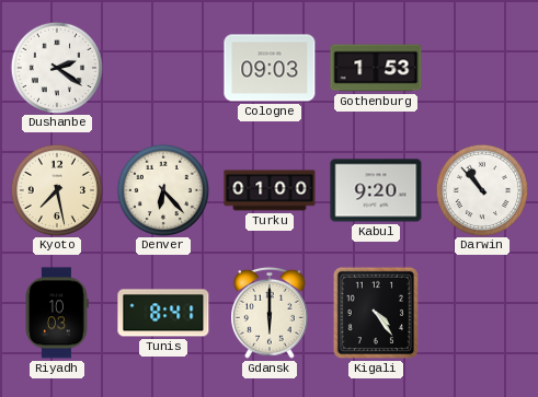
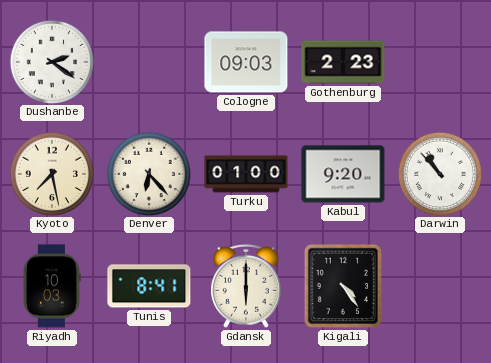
Gothenburg: 1:53 -> 2:23 (343, 62)
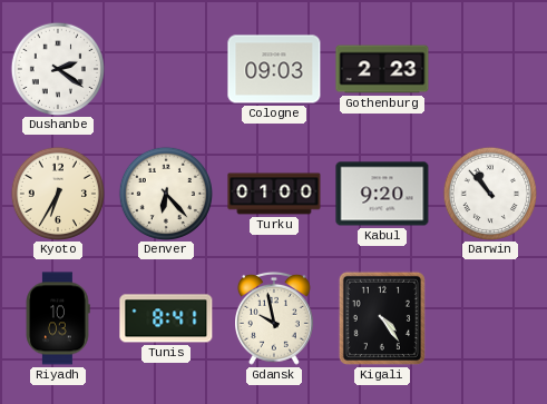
Kyoto: 7:28 -> 6:35 (57, 193)
Gdansk: 6:00 -> 9:58 (275, 318)
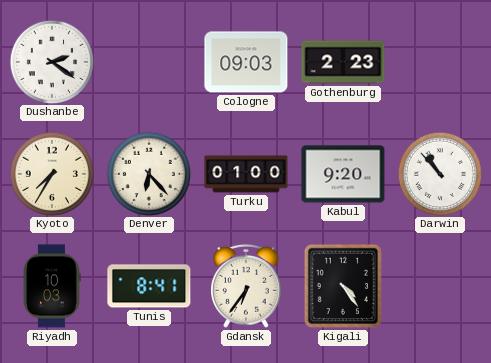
Kyoto: 6:35 -> 7:35 (51, 173)
Gdansk: 9:58 -> 6:36 (247, 286)
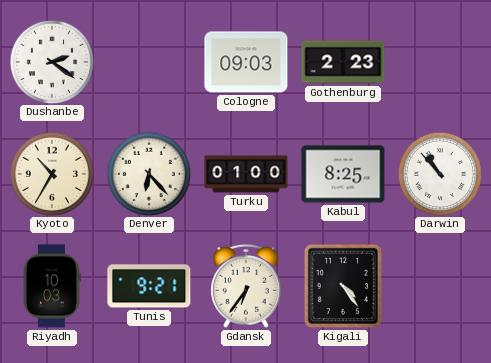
Kyoto: 7:35 -> 10:35 (51, 173)
Kabul: 9:20 -> 8:25 (343, 174)
Tunis: 8:41 -> 9:21 (149, 286)
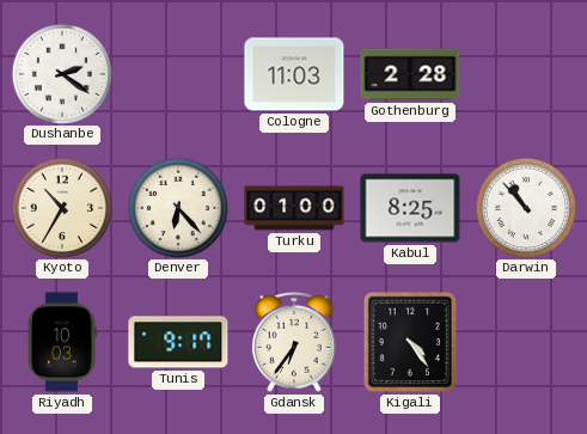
Cologne: 09:03 -> 11:03 (294, 74)
Gothenburg: 2:23 -> 2:28 (410, 74)
Tunis: 9:21 -> 9:17 (178, 342)
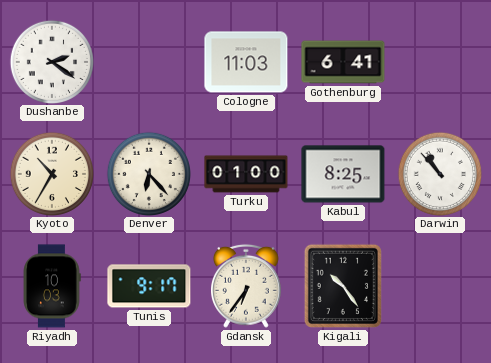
Gothenburg: 2:28 -> 6:41 (343, 62)
Kigali: 4:24 -> 10:24 (343, 286)
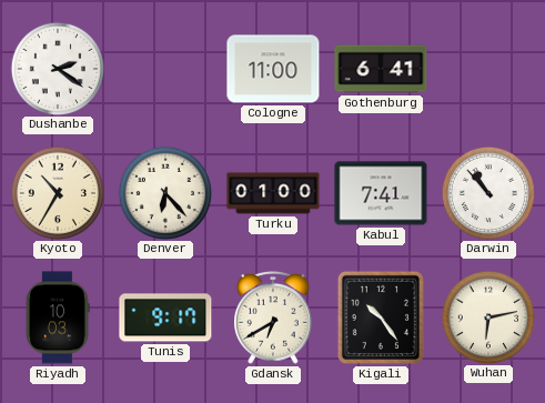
Cologne: 11:03 -> 11:00 (273, 69)
Kabul: 8:25 -> 7:41 (381, 193)
Gdansk: 6:36 -> 6:40 (274, 318)
Wuhan: none -> 6:13 (487, 316)
